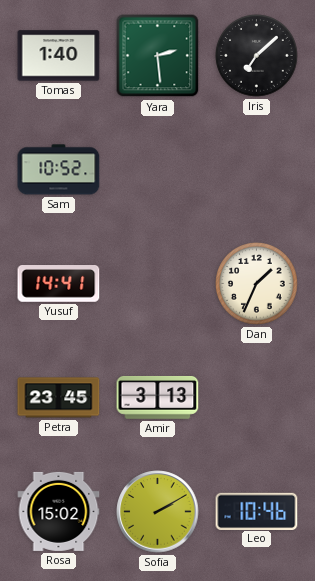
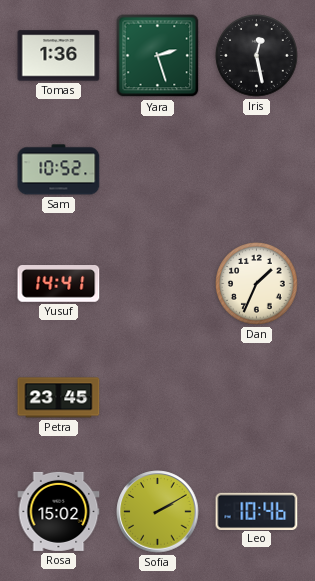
Tomas: 1:40 -> 1:36 (59, 56)
Yara: 2:29 -> 2:27 (158, 56)
Iris: 7:08 -> 12:28 (257, 56)
Amir: 3:13 -> none (158, 397)
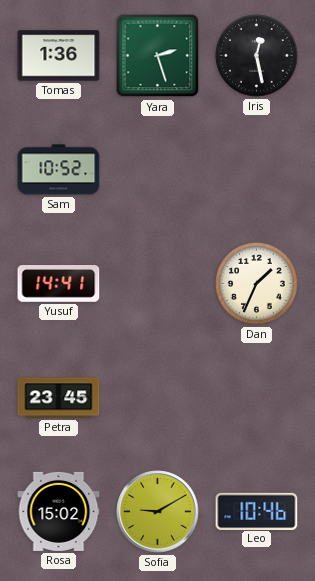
Sofia: 2:10 -> 9:10 (158, 512)
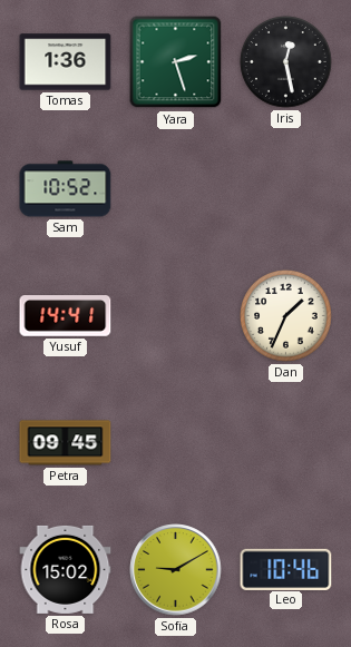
Petra: 23:45 -> 09:45 (66, 443)
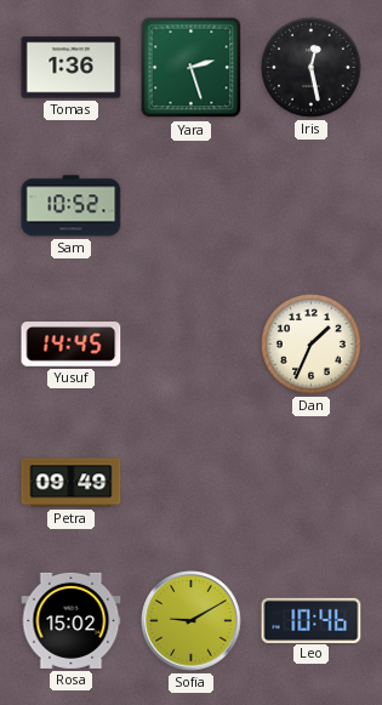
Yusuf: 14:41 -> 14:45 (72, 345)
Petra: 09:45 -> 09:49 (72, 483)
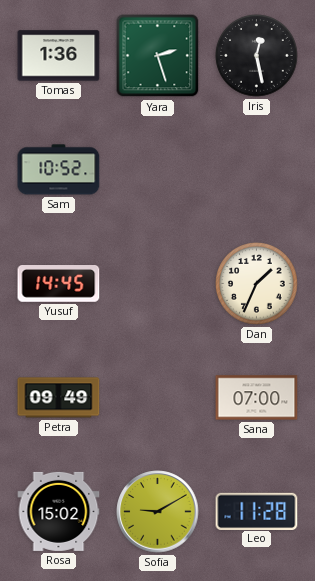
Sana: none -> 07:00 (257, 398)
Leo: 10:46 -> 11:28 (257, 511)
